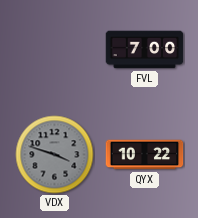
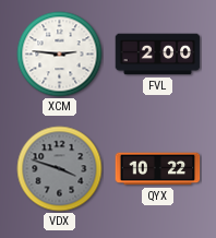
XCM: none -> 2:46 (60, 55)
FVL: 7:00 -> 2:00 (158, 55)
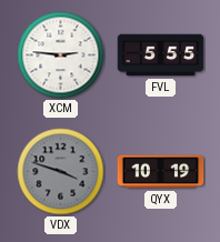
FVL: 2:00 -> 5:55 (161, 56)
QYX: 10:22 -> 10:19 (161, 172)
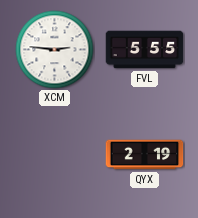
VDX: 3:48 -> none (61, 172)
QYX: 10:19 -> 2:19 (145, 155)
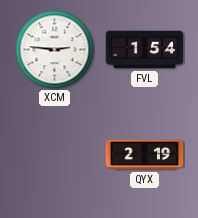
FVL: 5:55 -> 1:54 (145, 50)
